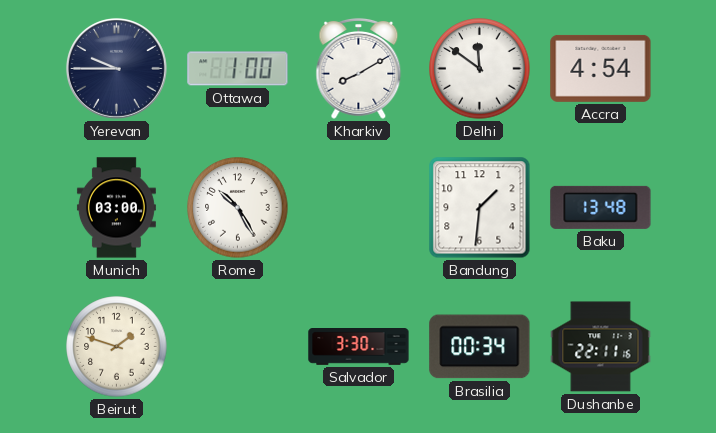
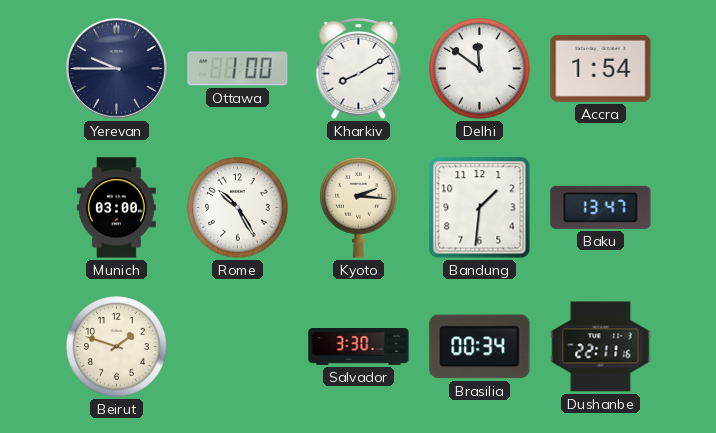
Accra: 4:54 -> 1:54 (601, 68)
Kyoto: none -> 2:16 (359, 207)
Baku: 13:48 -> 13:47 (601, 207)
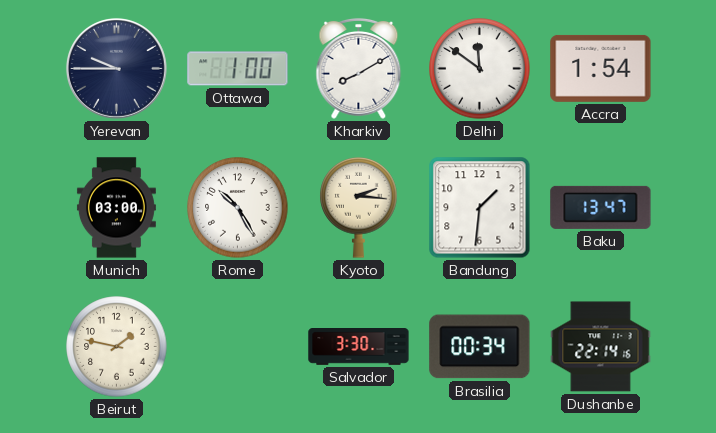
Beirut: 1:48 -> 1:47 (117, 347)
Dushanbe: 22:11 -> 22:14 (601, 347)
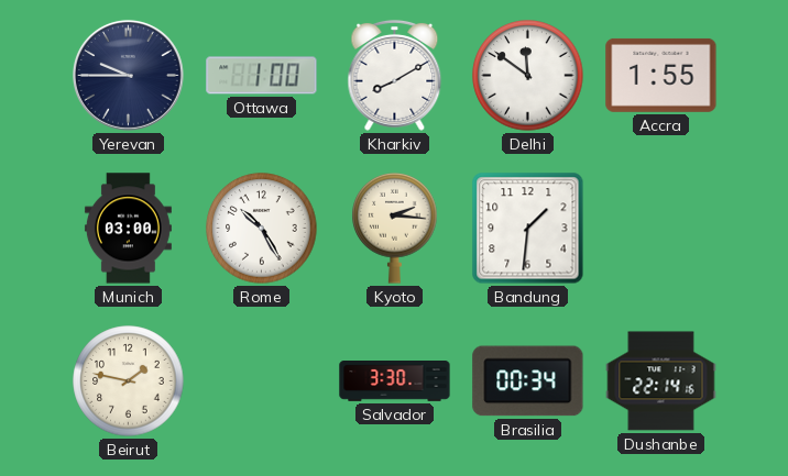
Accra: 1:54 -> 1:55 (661, 75)
Baku: 13:47 -> none (601, 207)
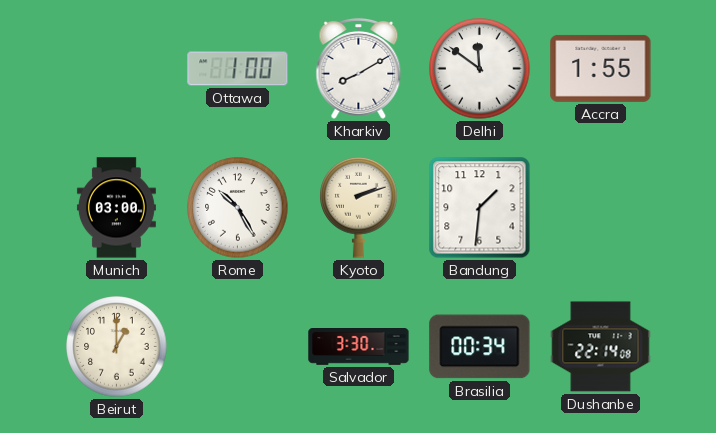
Yerevan: 9:45 -> none (128, 75)
Kyoto: 2:16 -> 2:12 (359, 207)
Beirut: 1:47 -> 1:00 (117, 347)
Dushanbe: 22:14:16 -> 22:14:08 (601, 347)
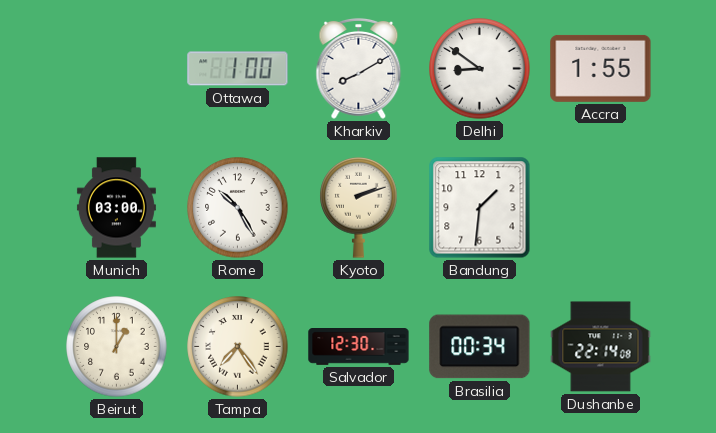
Delhi: 11:51 -> 8:51 (480, 69)
Tampa: none -> 7:24 (238, 347)
Salvador: 3:30 -> 12:30 (359, 347)
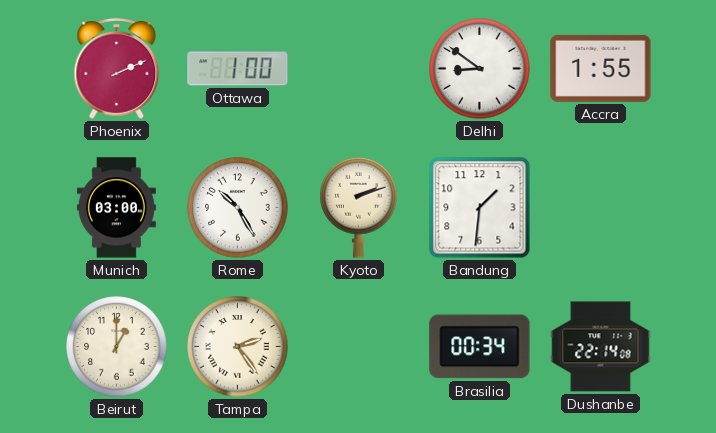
Phoenix: none -> 2:11 (117, 68)
Kharkiv: 8:10 -> none (359, 68)
Tampa: 7:24 -> 2:24 (238, 347)
Salvador: 12:30 -> none (359, 347)
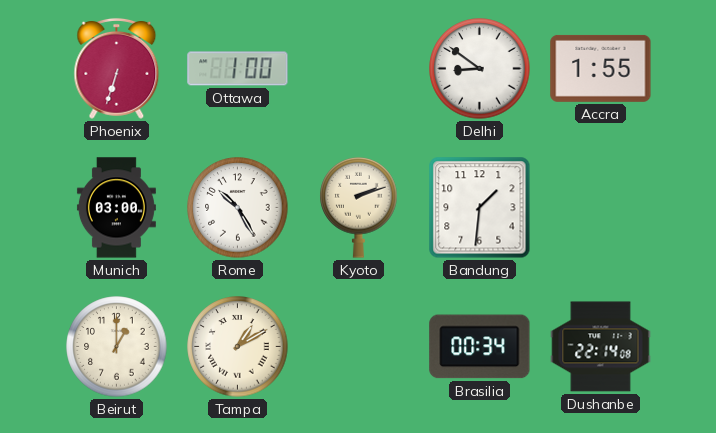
Phoenix: 2:11 -> 6:33 (117, 68)
Tampa: 2:24 -> 1:10 (238, 347)
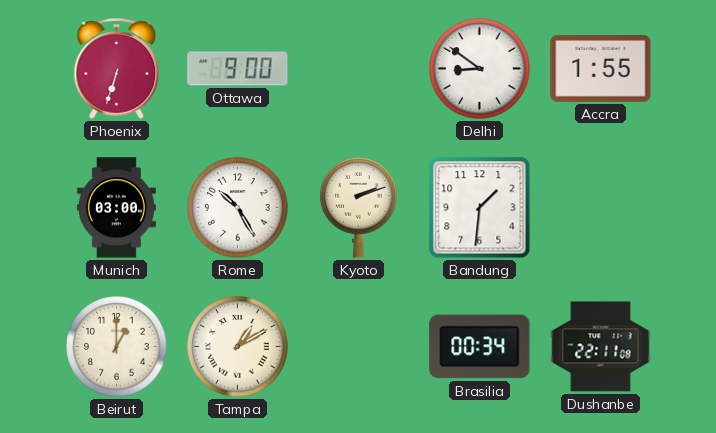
Ottawa: 1:00 -> 9:00 (238, 69)
Dushanbe: 22:14 -> 22:11 (601, 347)
